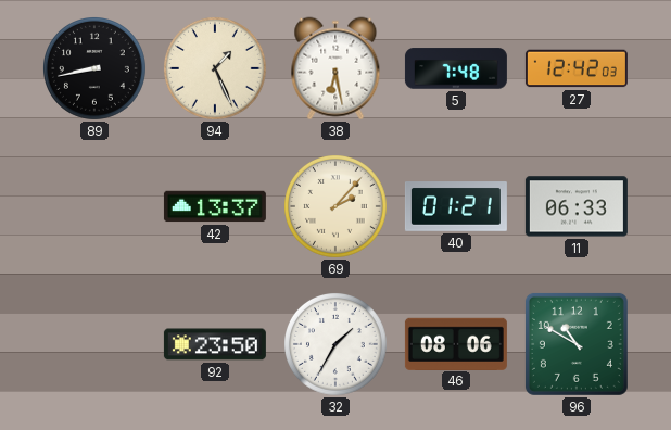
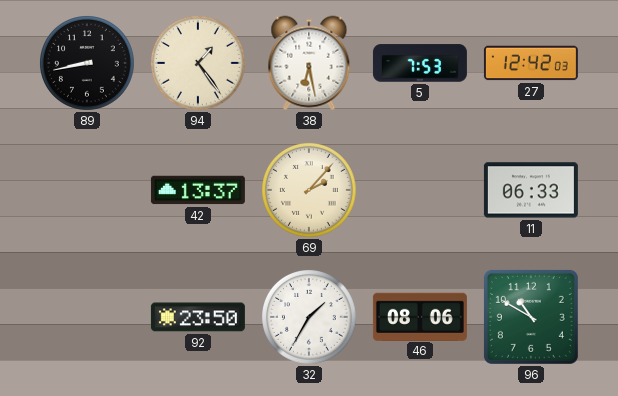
94: 1:26 -> 1:24 (199, 64)
5: 7:48 -> 7:53 (420, 63)
40: 01:21 -> none (456, 206)
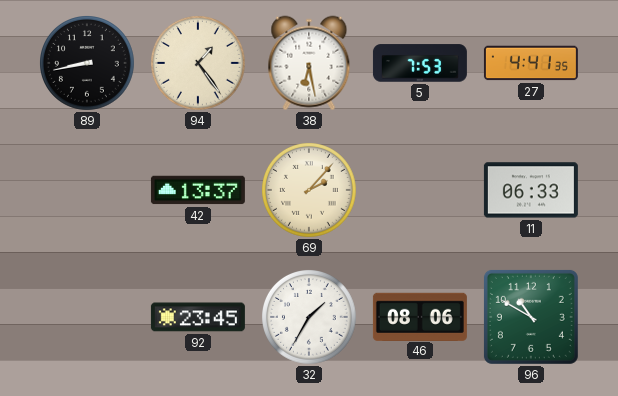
27: 12:42 -> 4:41 (531, 63)
92: 23:50 -> 23:45 (198, 317)
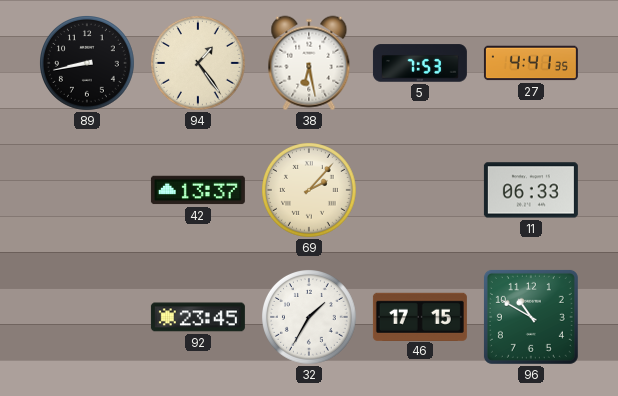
46: 08:06 -> 17:15 (420, 316)
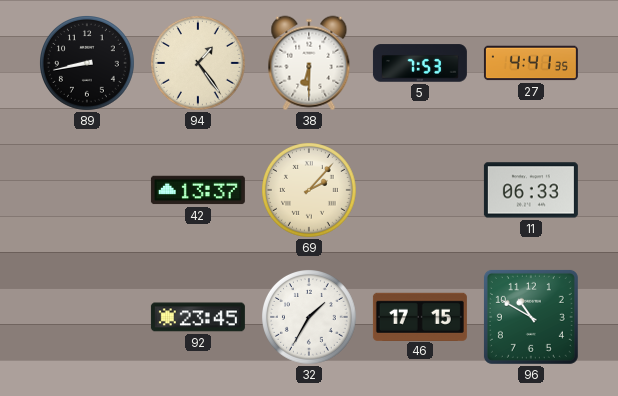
38: 6:28 -> 6:30 (309, 63)
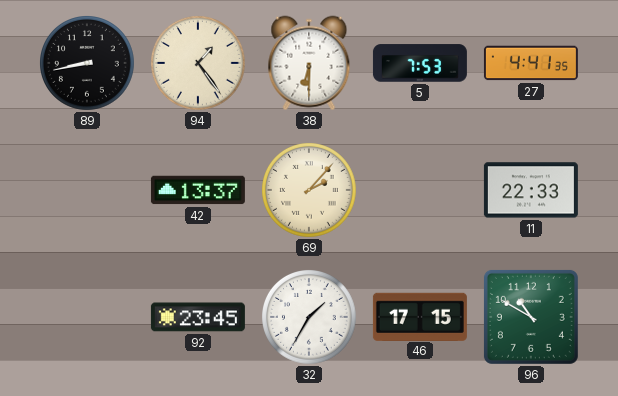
11: 06:33 -> 22:33 (531, 190)
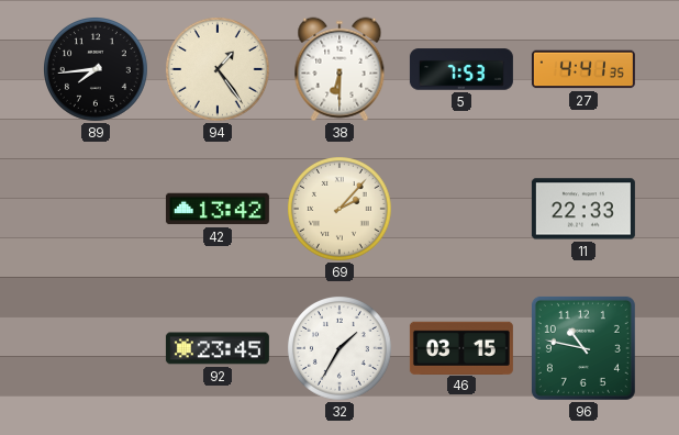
89: 8:43 -> 7:44 (97, 70)
42: 13:37 -> 13:42 (218, 209)
46: 17:15 -> 03:15 (461, 347)
96: 10:50 -> 10:47 (583, 348)
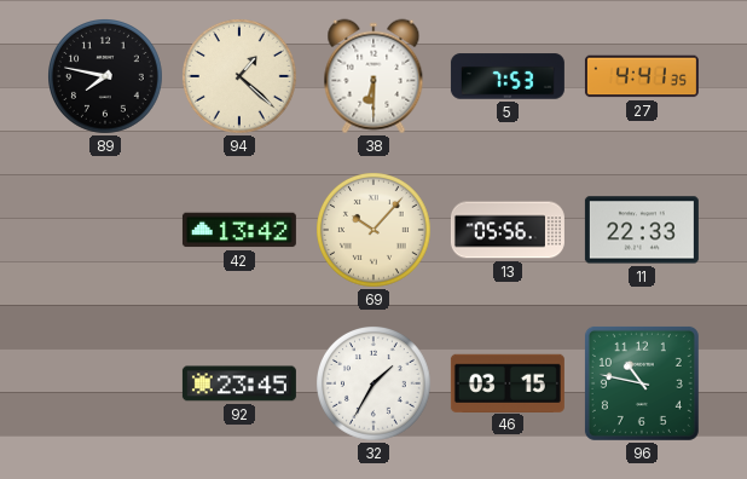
89: 7:44 -> 7:47 (106, 77)
94: 1:24 -> 1:22 (241, 77)
69: 2:07 -> 10:07 (375, 231)
13: none -> 05:56 (508, 230)
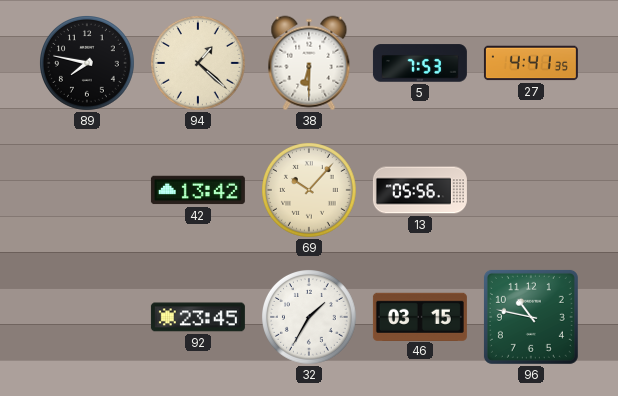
11: 22:33 -> none (642, 230)
